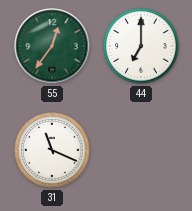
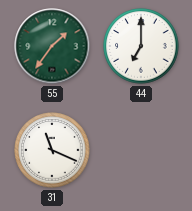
55: 12:36 -> 1:36 (52, 46)
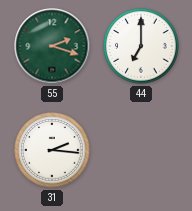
55: 1:36 -> 2:18 (52, 46)
31: 11:19 -> 2:16 (52, 150)
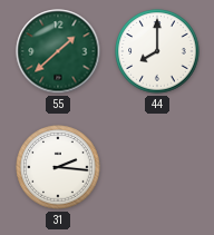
55: 2:18 -> 1:38 (58, 51)
44: 7:00 -> 8:00 (157, 51)
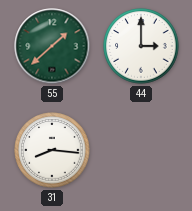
44: 8:00 -> 3:00 (141, 46)
31: 2:16 -> 8:16 (52, 150)
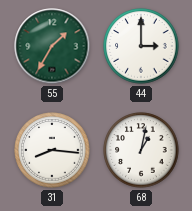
55: 1:38 -> 1:35 (52, 46)
68: none -> 1:02 (141, 150)
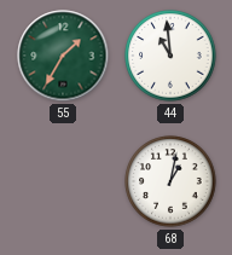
44: 3:00 -> 10:59 (170, 56)
31: 8:16 -> none (52, 150)
